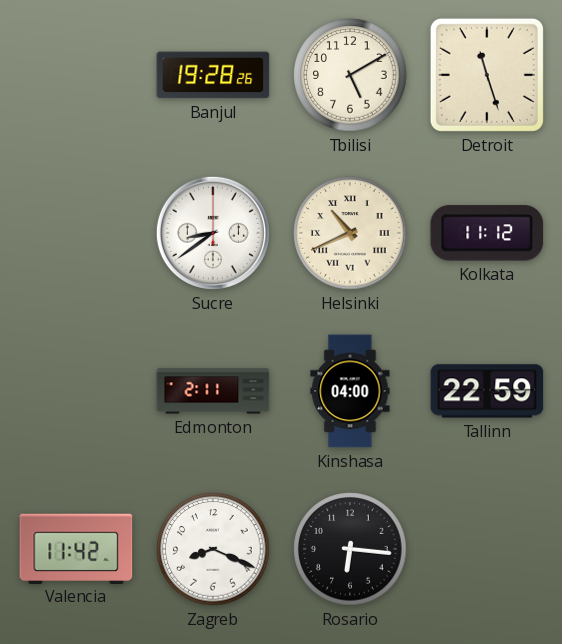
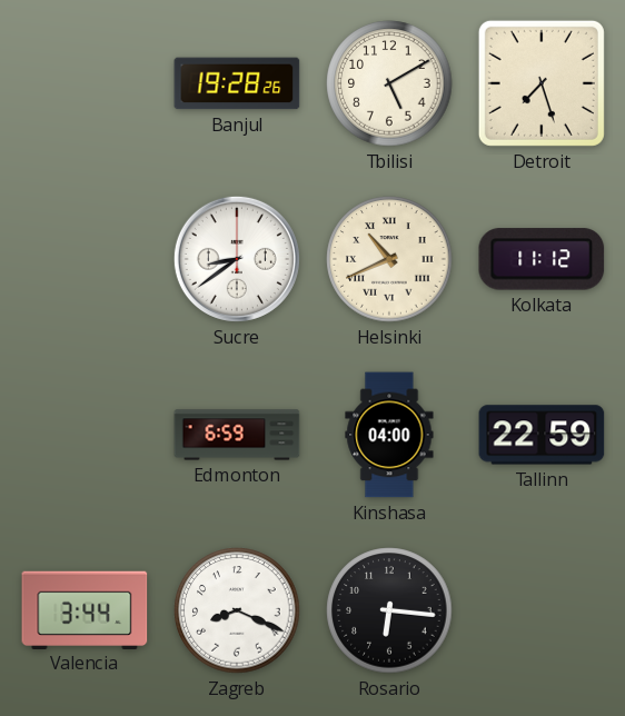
Detroit: 11:27 -> 7:27 (542, 83)
Edmonton: 2:11 -> 6:59 (237, 435)
Valencia: 11:42 -> 3:44 (85, 609)
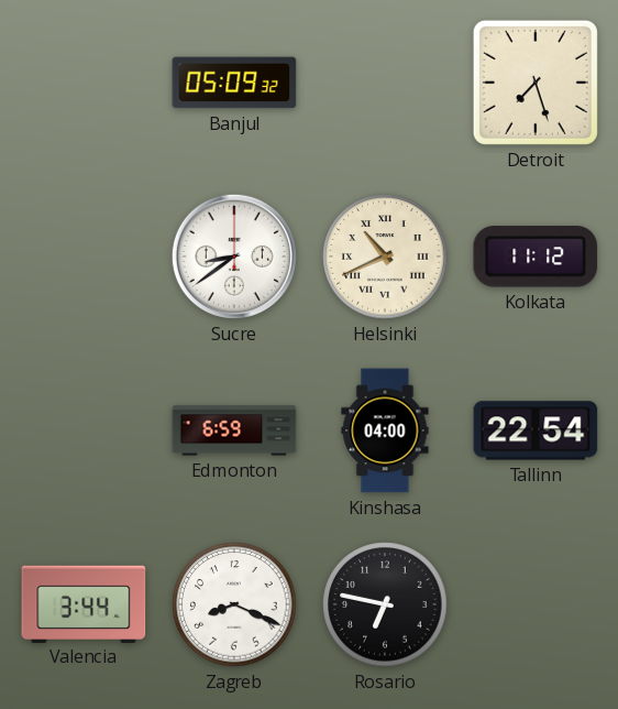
Banjul: 19:28 -> 05:09 (234, 83)
Tbilisi: 5:10 -> none (389, 83)
Tallinn: 22:59 -> 22:54 (536, 430)
Rosario: 6:16 -> 6:47 (385, 604)
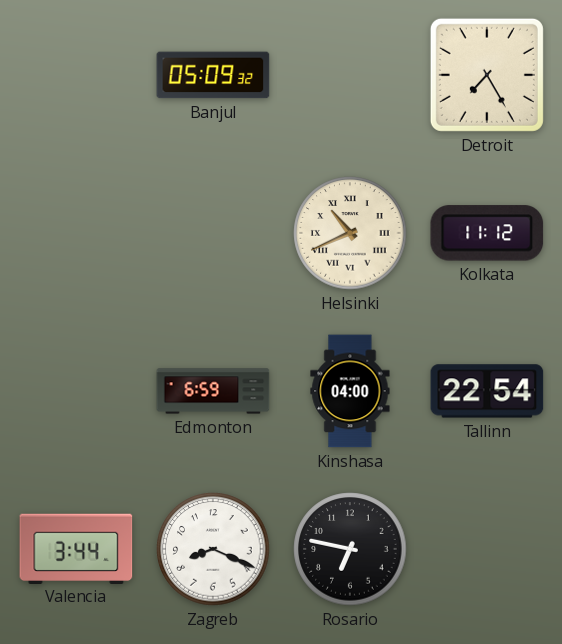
Detroit: 7:27 -> 7:25 (487, 75)
Sucre: 8:39 -> none (234, 257)
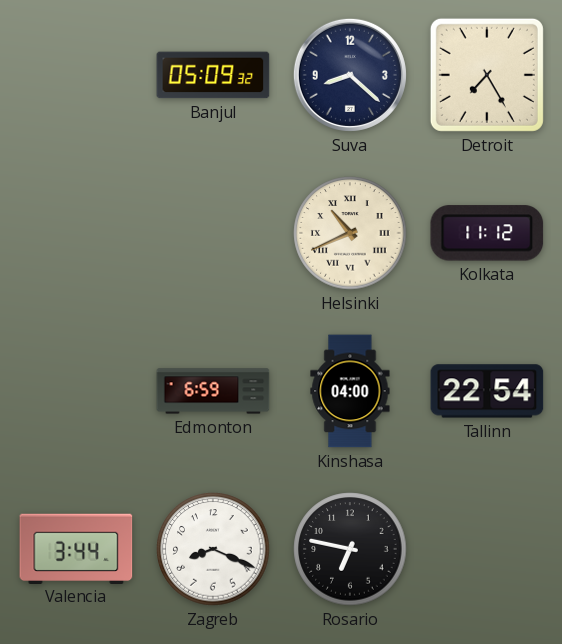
Suva: none -> 8:22 (350, 75)
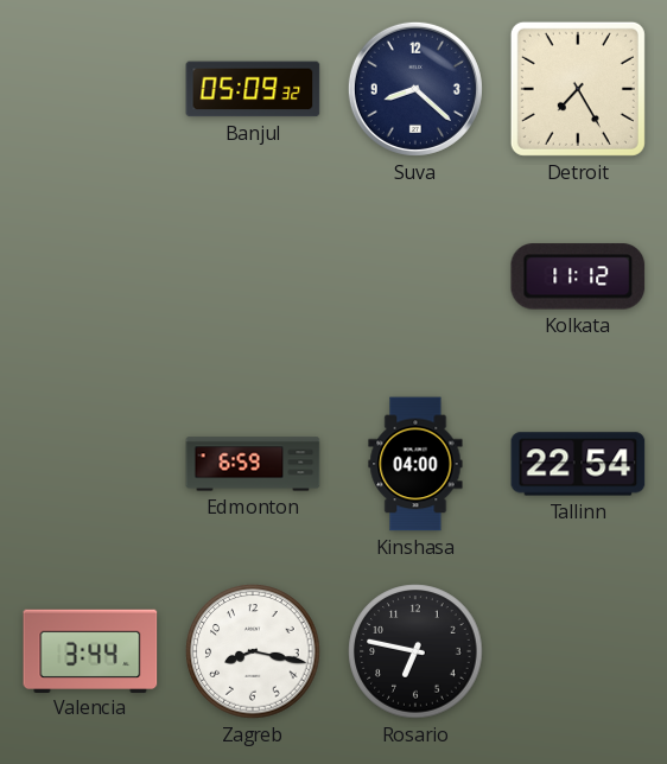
Helsinki: 10:41 -> none (350, 233)
Zagreb: 8:19 -> 8:17 (253, 651)
